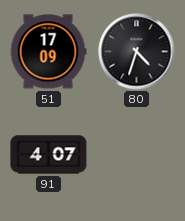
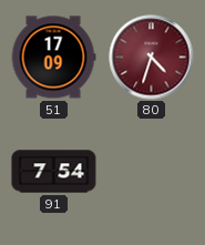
80 dial: black -> burgundy (152, 58)
91: 4:07 -> 7:54 (54, 172)
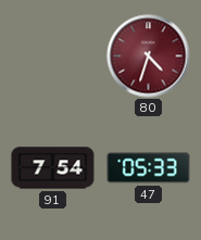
51: 17:09 -> none (53, 58)
47: none -> 05:33 (149, 168)
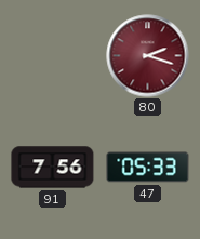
80: 4:33 -> 2:18 (148, 56)
91: 7:54 -> 7:56 (53, 168)
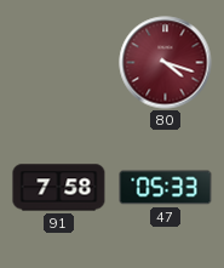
80: 2:18 -> 4:18 (166, 63)
91: 7:56 -> 7:58 (59, 188)
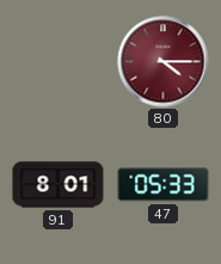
80: 4:18 -> 4:15 (164, 62)
91: 7:58 -> 8:01 (59, 185)
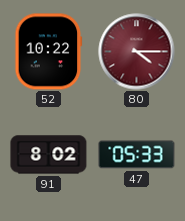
52: none -> 10:22 (49, 52)
91: 8:01 -> 8:02 (49, 155)
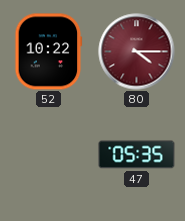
91: 8:02 -> none (49, 155)
47: 05:33 -> 05:35 (137, 155)
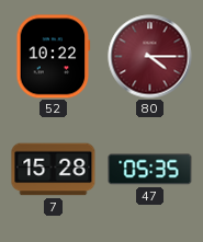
7: none -> 15:28 (54, 170)
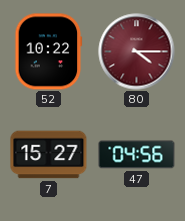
7: 15:28 -> 15:27 (49, 155)
47: 05:35 -> 04:56 (137, 155)
